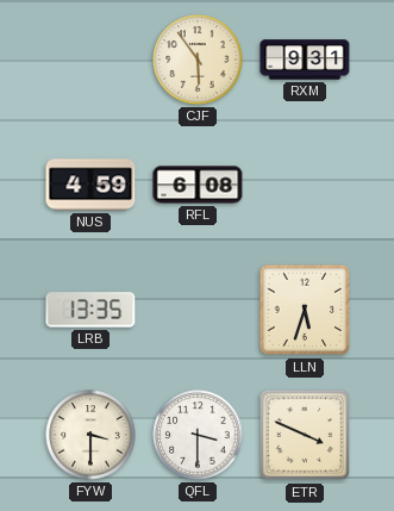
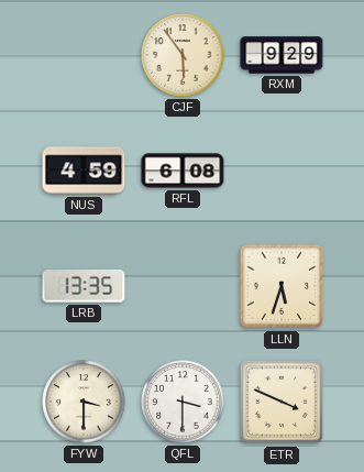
RXM: 9:31 -> 9:29 (282, 55)
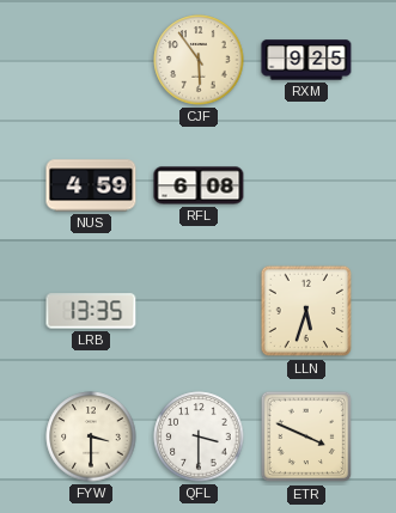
RXM: 9:29 -> 9:25 (306, 60)
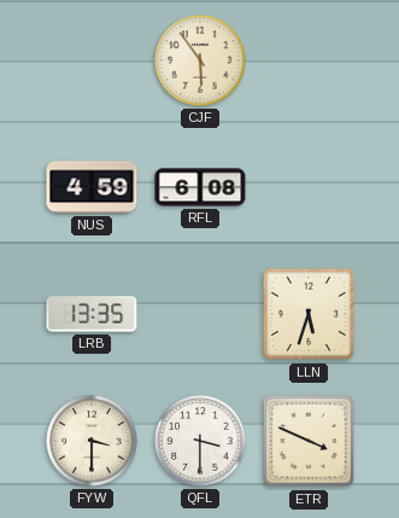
RXM: 9:25 -> none (306, 60)
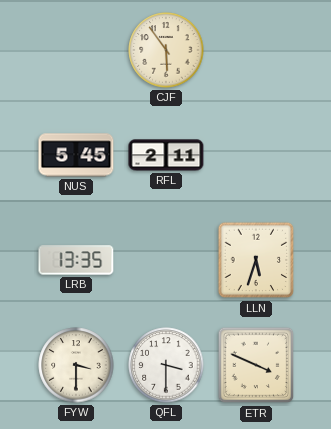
NUS: 4:59 -> 5:45 (76, 155)
RFL: 6:08 -> 2:11 (166, 155)
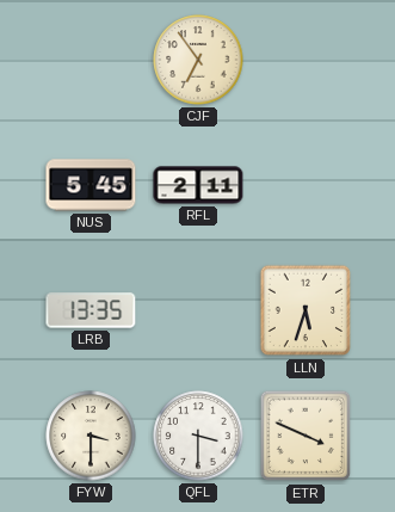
CJF: 5:54 -> 6:54 (198, 60)
